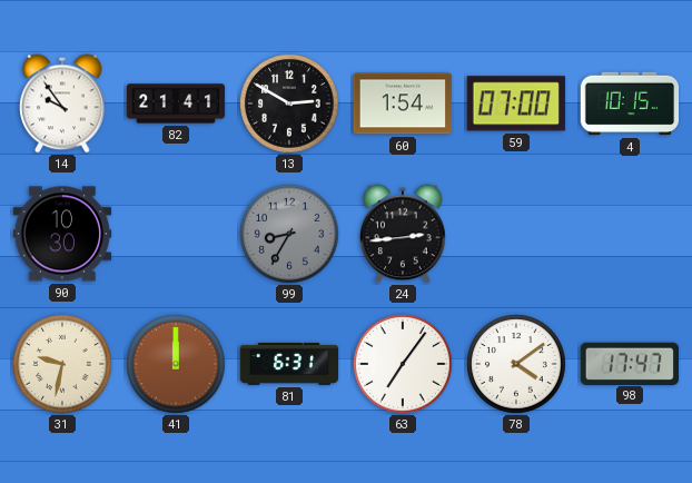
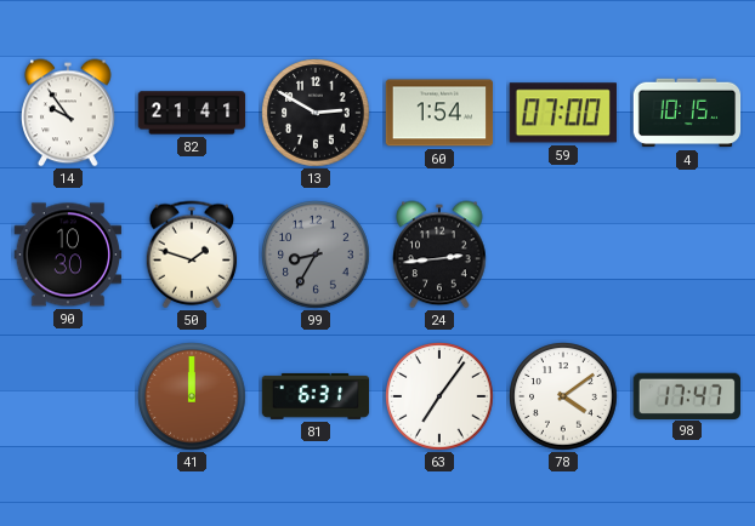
50: none -> 1:48 (192, 255)
31: 9:32 -> none (62, 364)
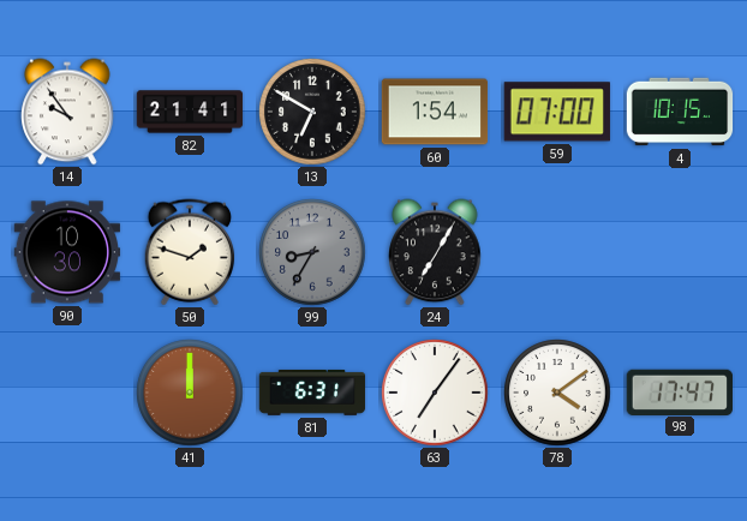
13: 2:50 -> 6:50 (312, 112)
24: 2:44 -> 7:05 (435, 252)
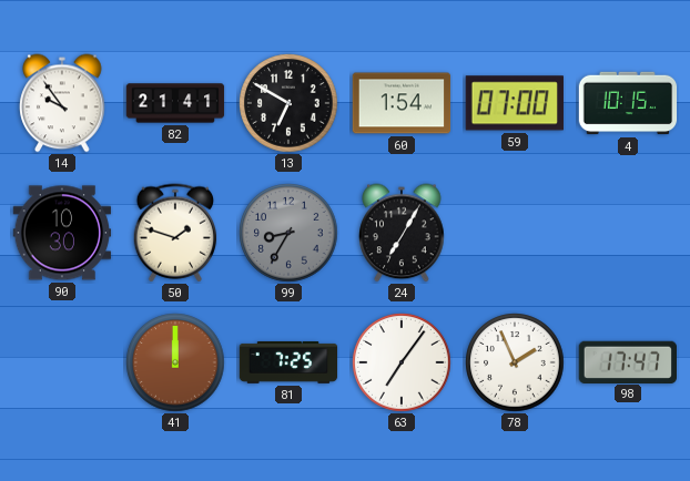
81: 6:31 -> 7:25 (288, 362)
78: 4:09 -> 1:56 (515, 362)
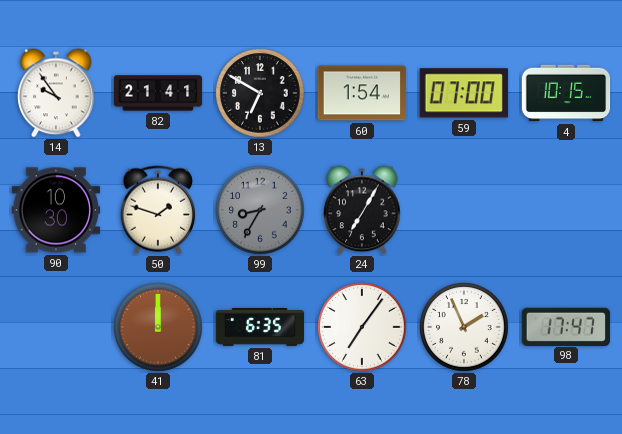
81: 7:25 -> 6:35 (260, 327)
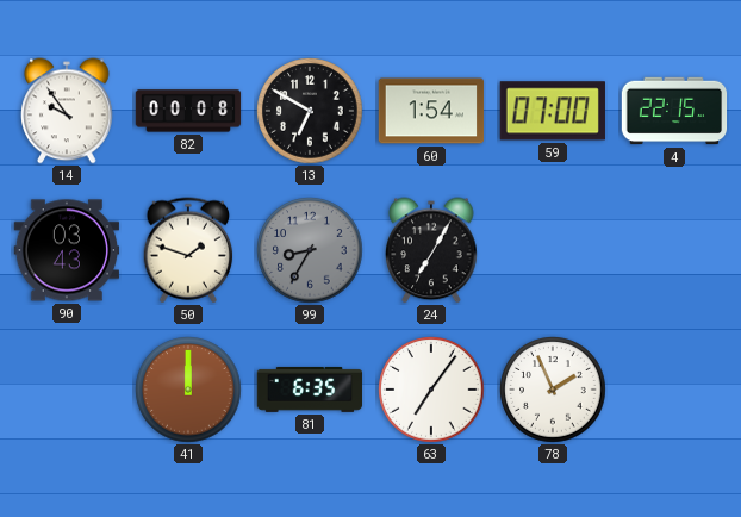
82: 21:41 -> 00:08 (188, 111)
4: 10:15 -> 22:15 (674, 111)
90: 10:30 -> 03:43 (67, 250)
98: 17:47 -> none (565, 326)
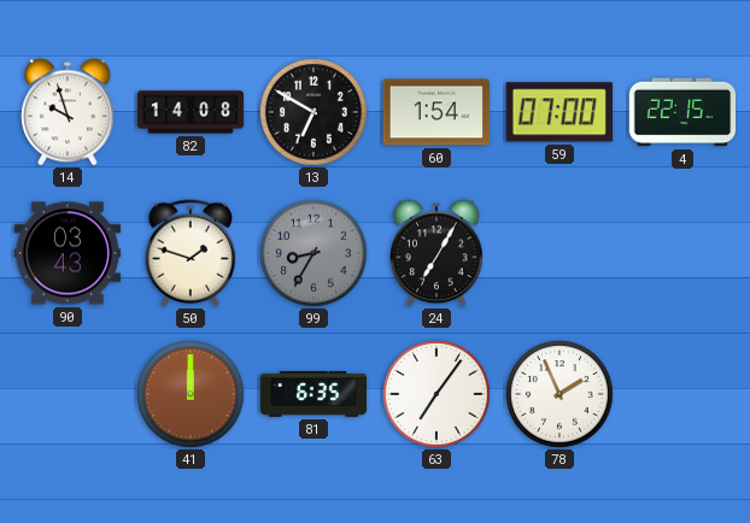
14: 9:54 -> 9:57 (68, 112)
82: 00:08 -> 14:08 (191, 112)
